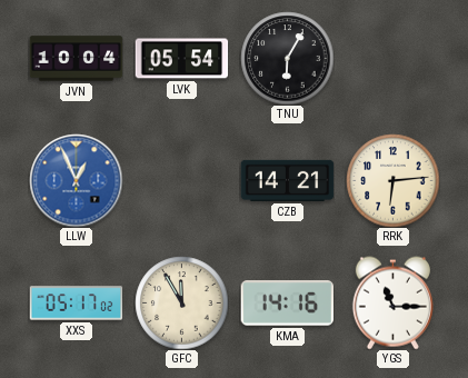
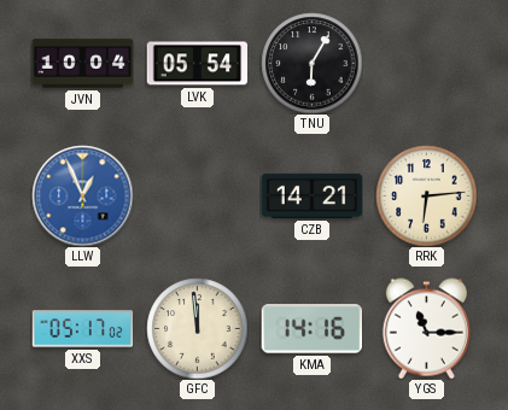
GFC: 11:55 -> 11:59 (197, 328)
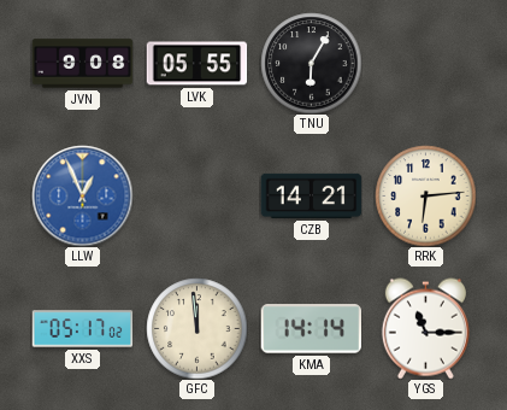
JVN: 10:04 -> 9:08 (82, 64)
LVK: 05:54 -> 05:55 (196, 64)
KMA: 14:16 -> 14:14 (311, 329)
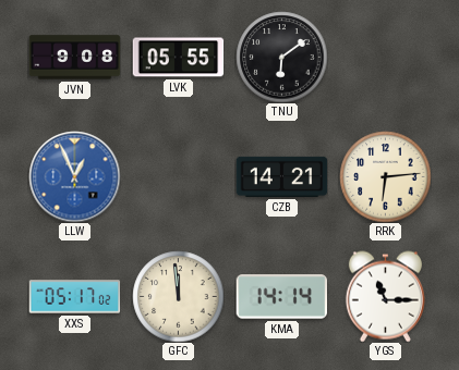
TNU: 6:05 -> 6:09 (281, 57)
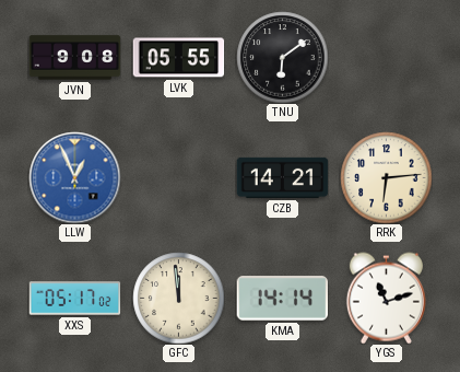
YGS: 11:15 -> 11:12 (386, 298)
